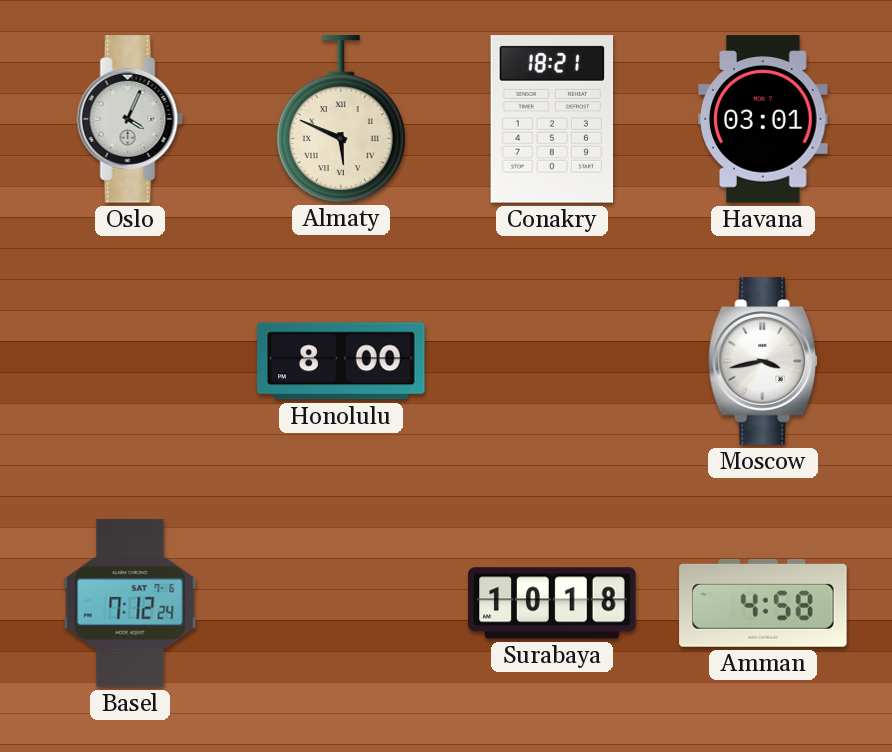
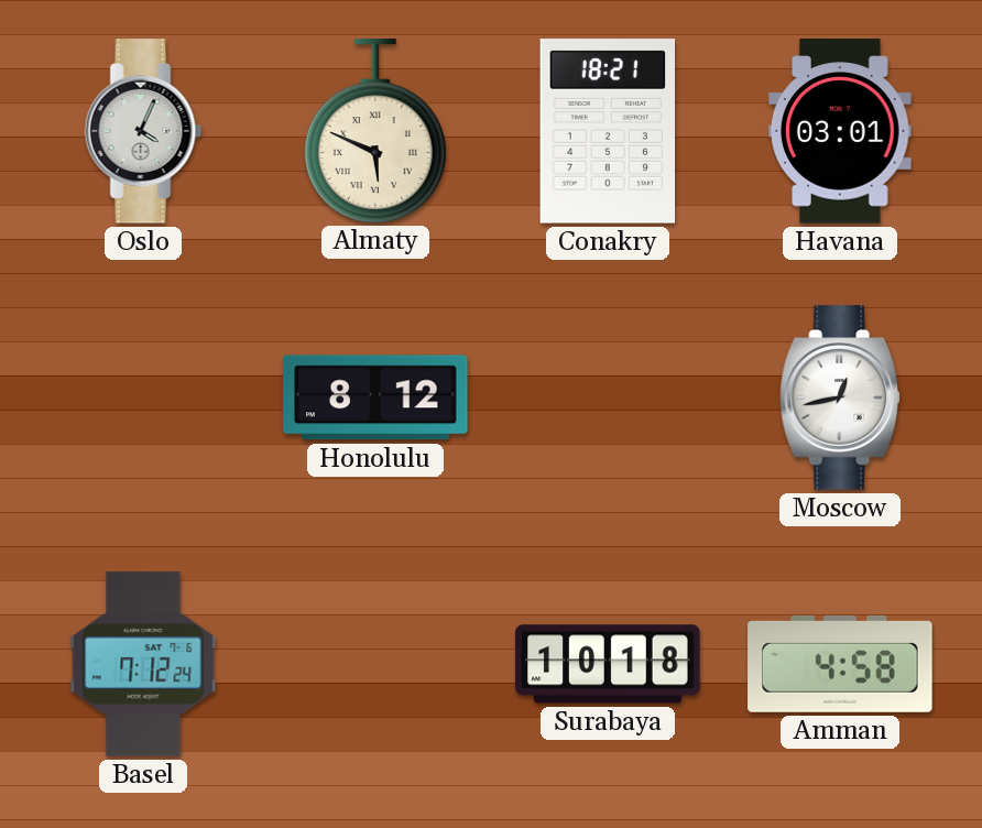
Honolulu: 8:00 -> 8:12 (375, 397)
Moscow: 3:43 -> 12:43 (840, 397)
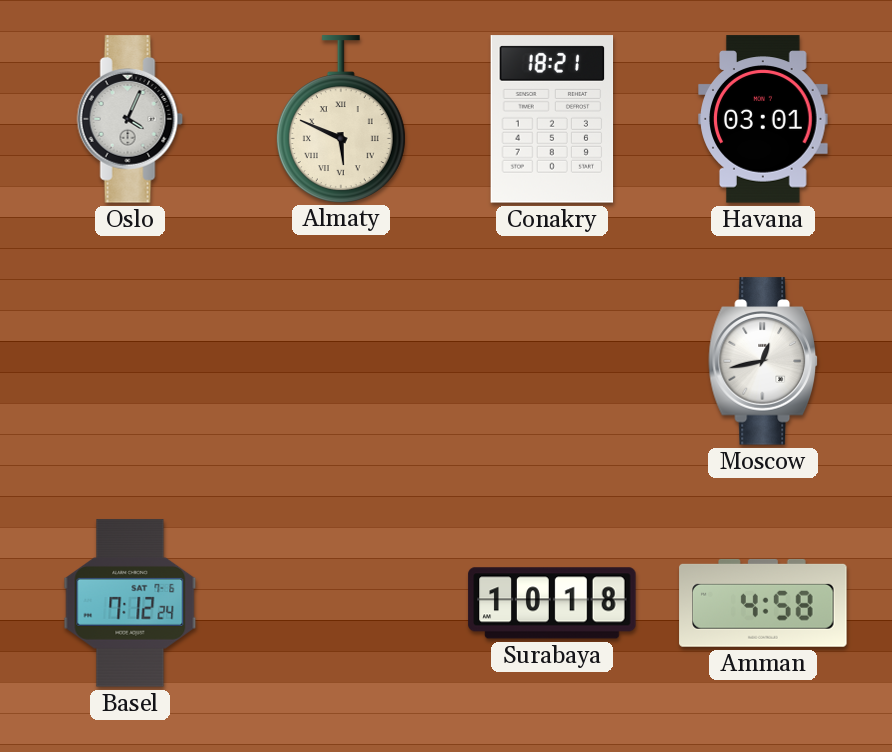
Honolulu: 8:12 -> none (375, 397)
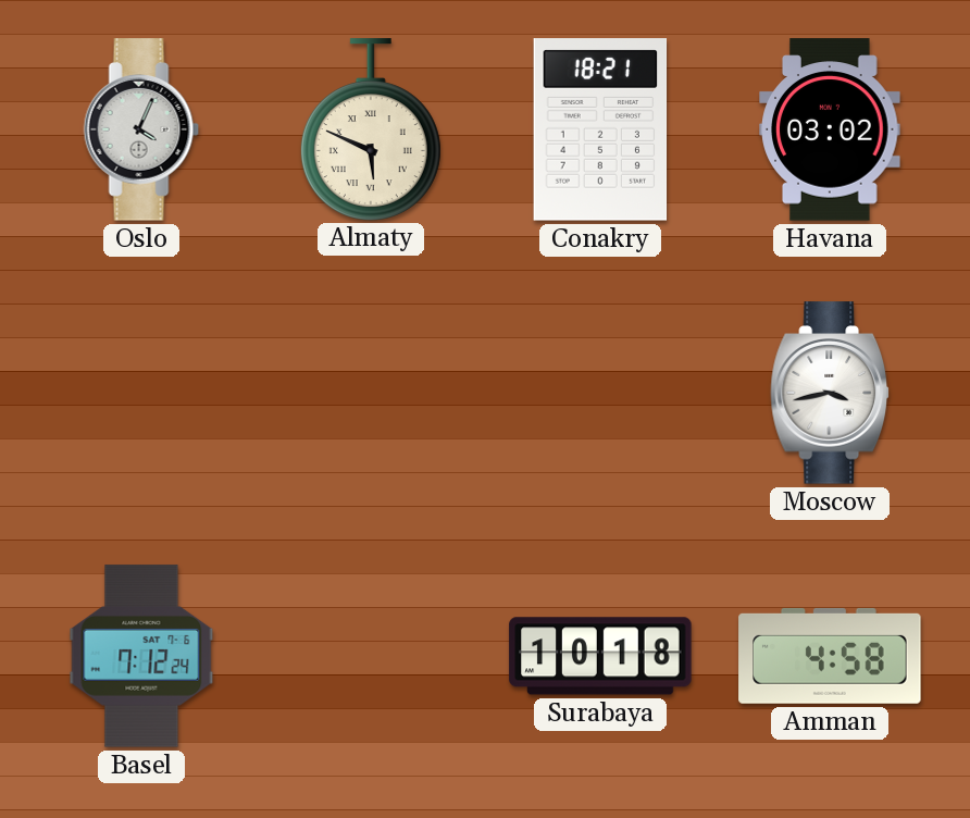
Havana: 03:01 -> 03:02 (830, 129)
Moscow: 12:43 -> 3:43 (830, 393)
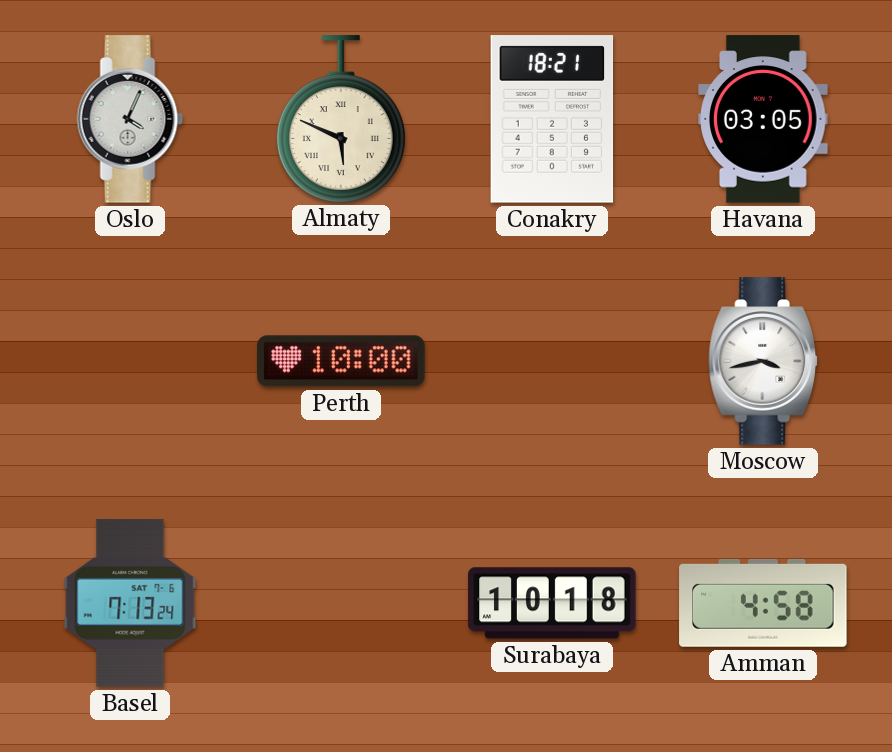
Havana: 03:02 -> 03:05 (763, 119)
Perth: none -> 10:00 (341, 361)
Basel: 7:12 -> 7:13 (130, 603)
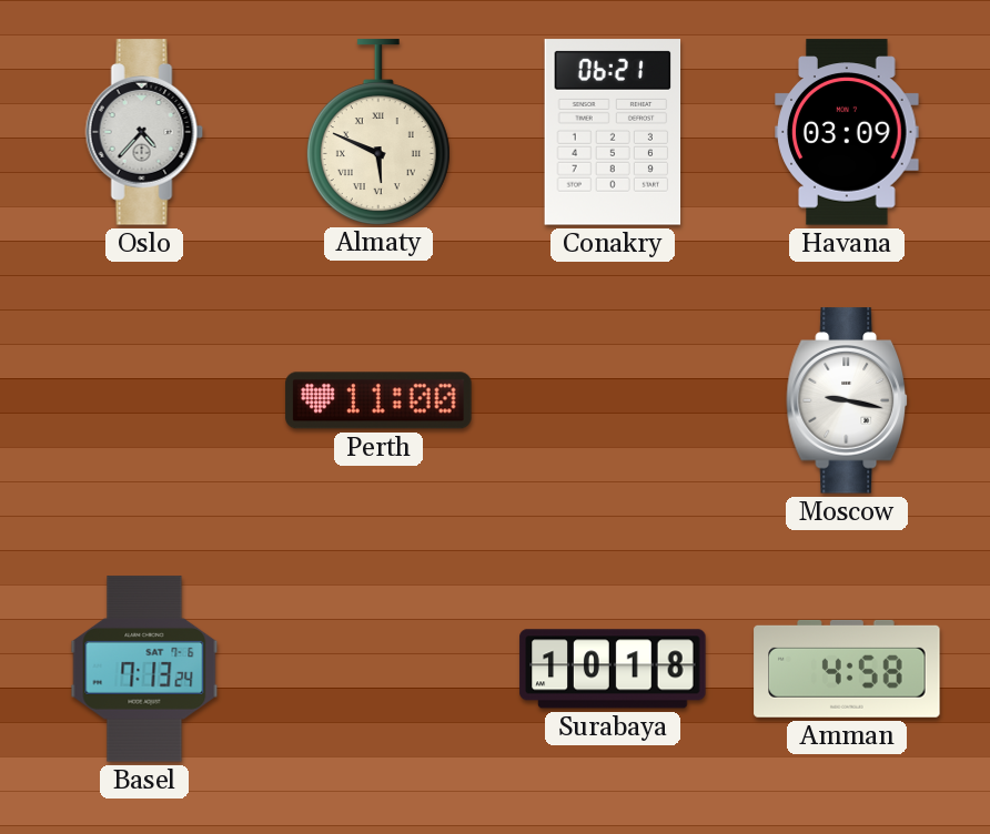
Oslo: 4:04 -> 4:37 (144, 132)
Conakry: 18:21 -> 06:21 (613, 132)
Havana: 03:05 -> 03:09 (847, 132)
Perth: 10:00 -> 11:00 (378, 400)
Moscow: 3:43 -> 9:17 (847, 400)
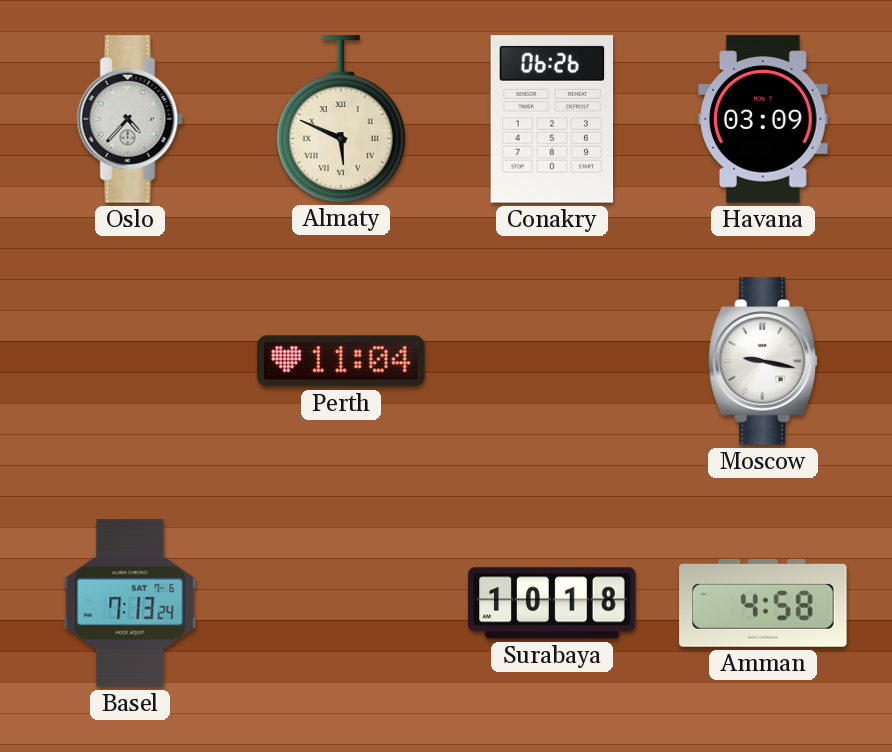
Conakry: 06:21 -> 06:26 (552, 119)
Perth: 11:00 -> 11:04 (341, 361)
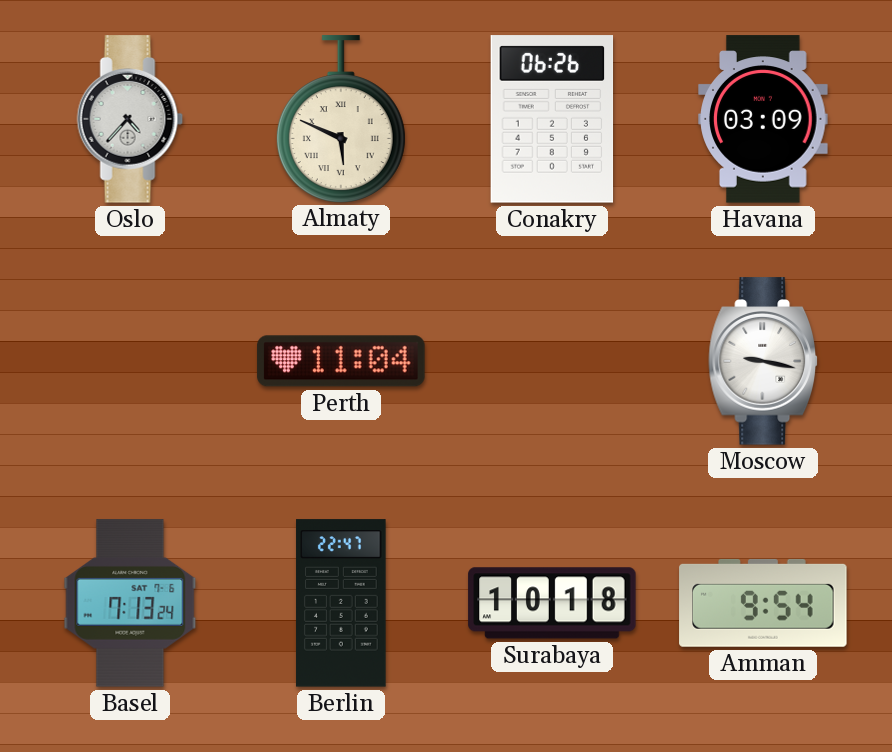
Berlin: none -> 22:47 (341, 603)
Amman: 4:58 -> 9:54 (763, 603)
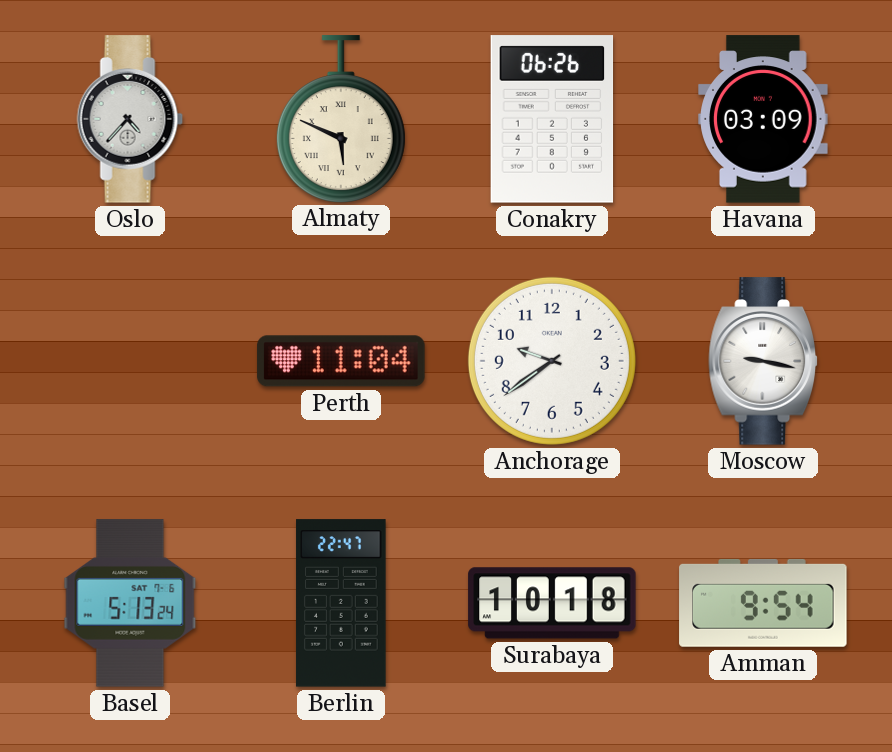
Anchorage: none -> 9:39 (552, 361)
Basel: 7:13 -> 5:13 (130, 603)
